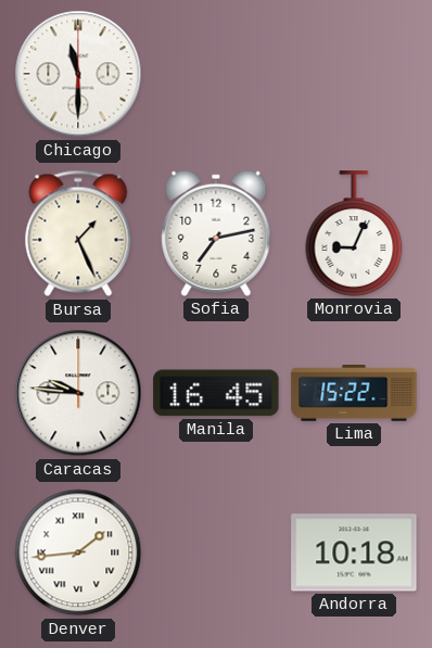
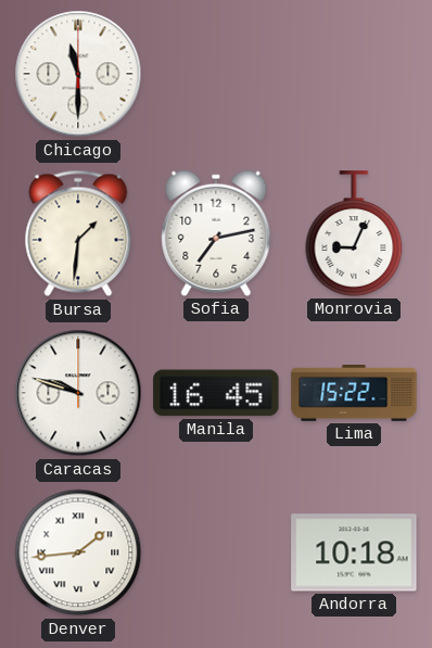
Bursa: 1:26 -> 1:31 (78, 233)
Caracas: 9:46 -> 9:48 (78, 393)
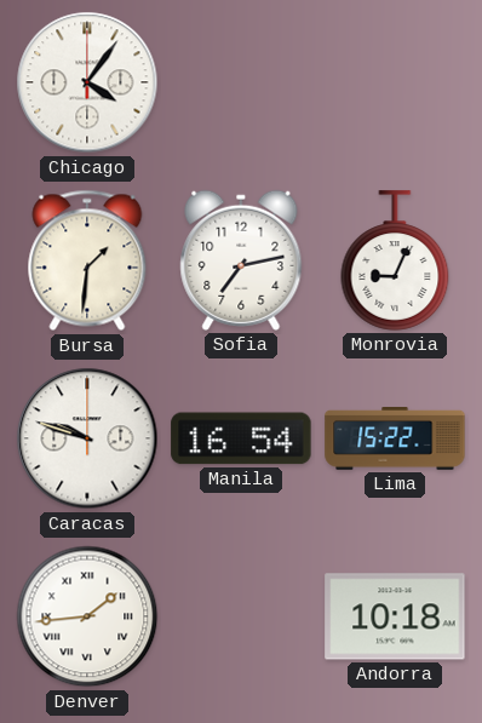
Chicago: 11:30 -> 4:06 (87, 82)
Manila: 16:45 -> 16:54 (241, 438)
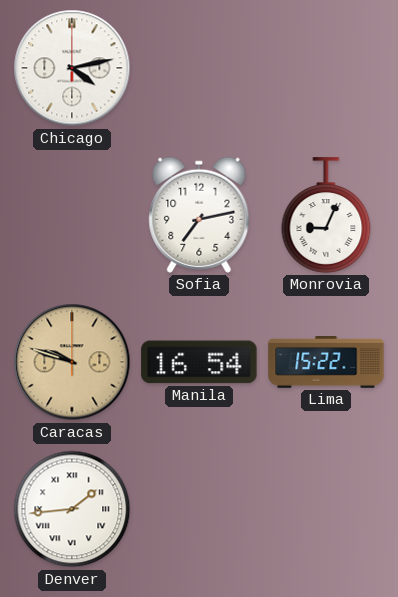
Chicago: 4:06 -> 4:13 (72, 68)
Bursa: 1:31 -> none (87, 260)
Caracas dial: white -> champagne (72, 362)
Andorra: 10:18 -> none (395, 616)
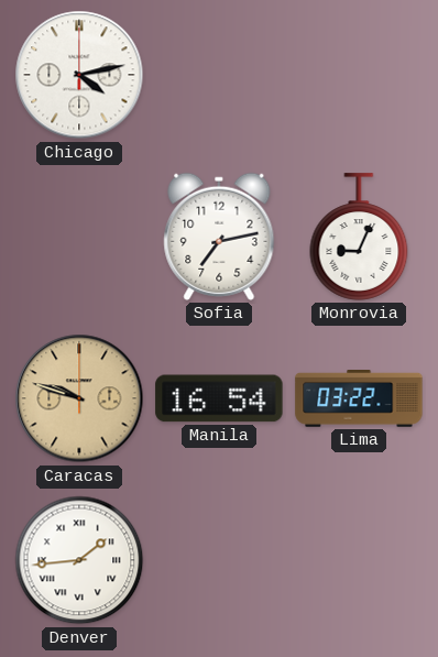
Lima: 15:22 -> 03:22 (359, 399)
